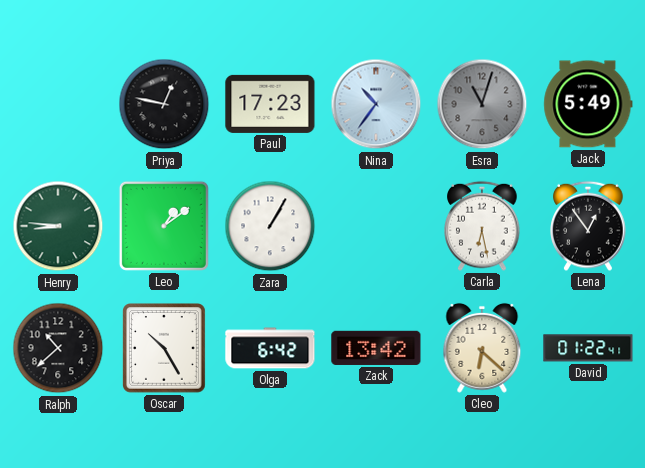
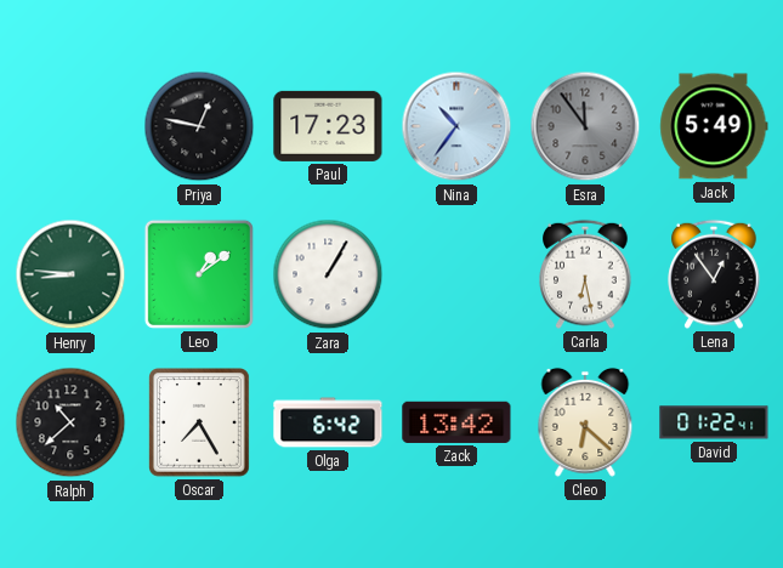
Esra: 11:03 -> 11:54 (585, 126)
Oscar: 10:25 -> 7:25 (200, 424)
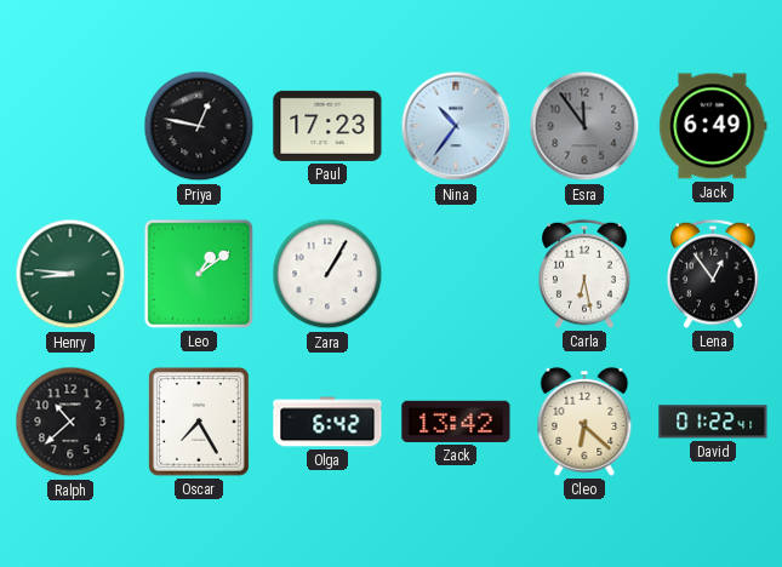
Jack: 5:49 -> 6:49 (713, 126)
